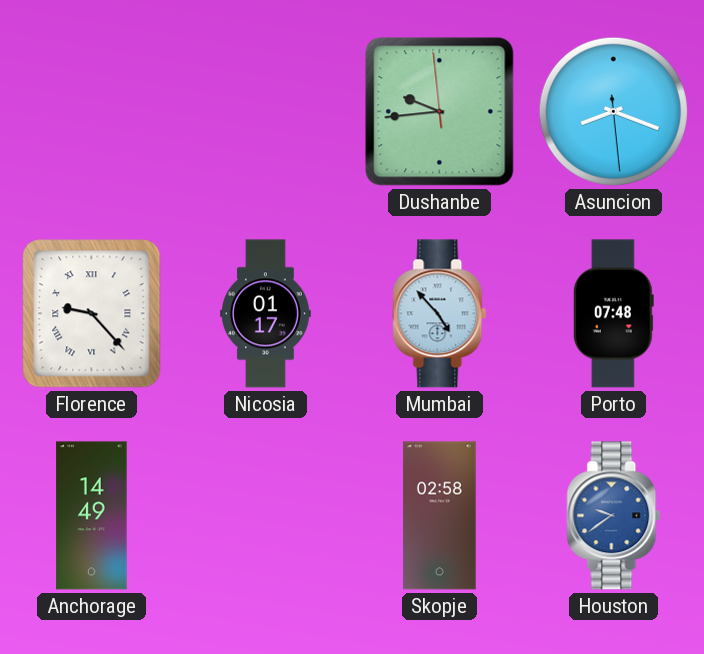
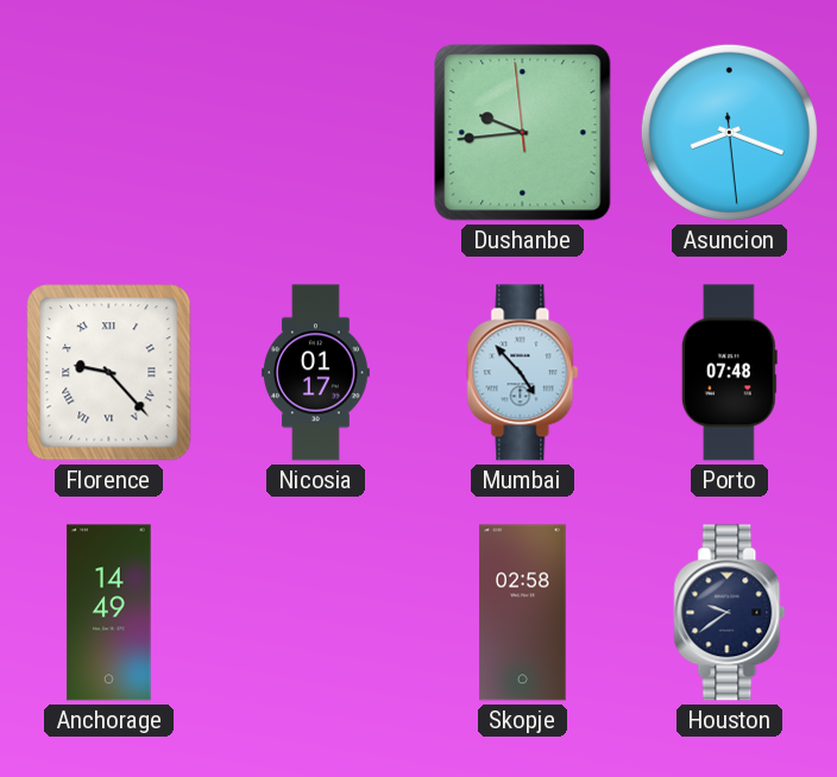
Houston dial: blue -> navy (730, 613)
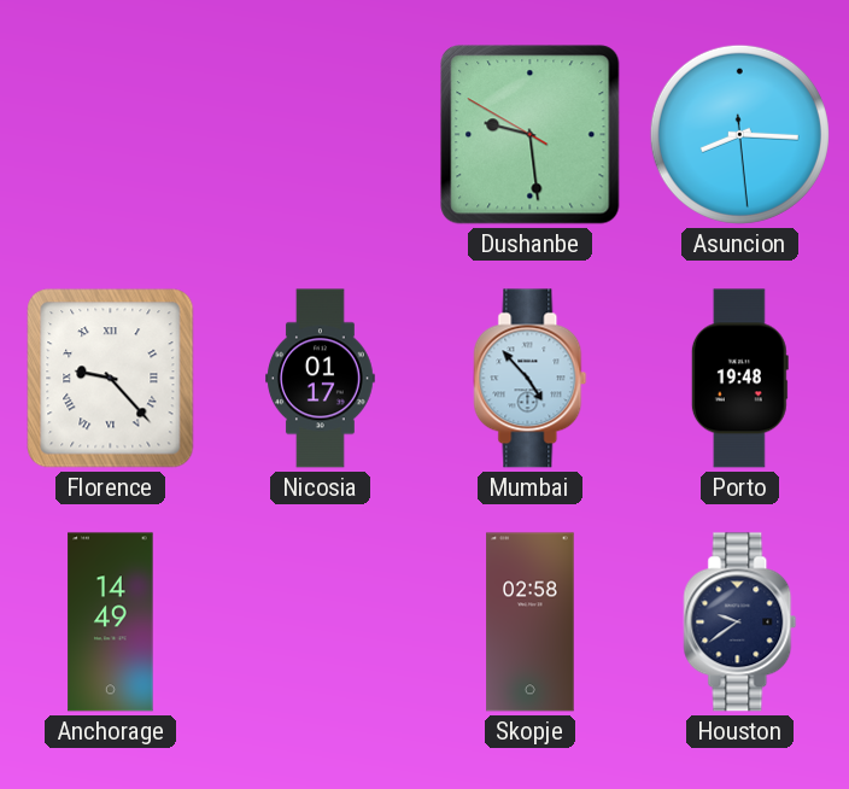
Dushanbe: 9:43 -> 9:28 (531, 135)
Asuncion: 8:18 -> 8:15 (739, 134)
Porto: 07:48 -> 19:48 (739, 379)
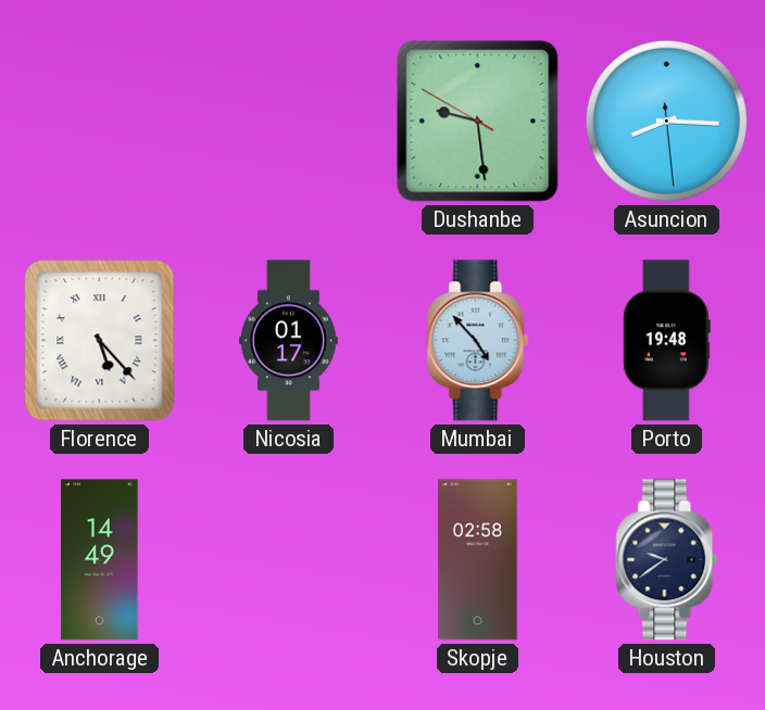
Florence: 9:23 -> 5:23 (100, 341)
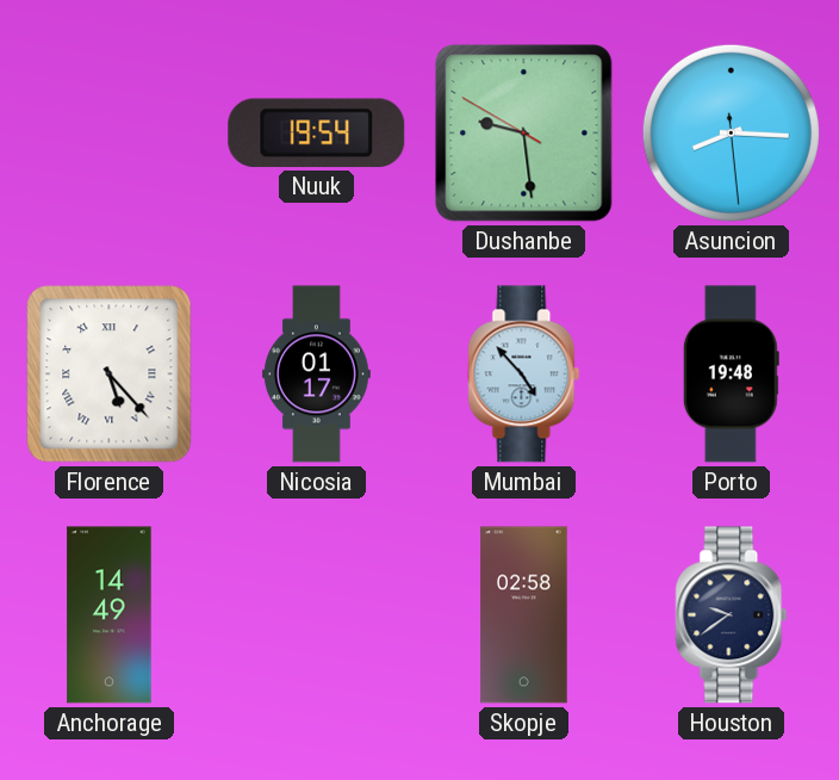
Nuuk: none -> 19:54 (317, 132)
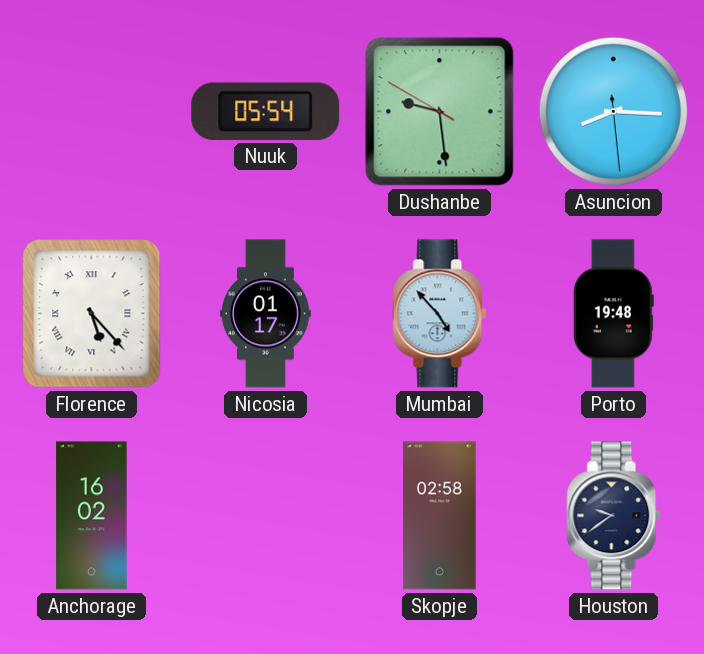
Nuuk: 19:54 -> 05:54 (266, 111)
Anchorage: 14:49 -> 16:02 (92, 516)
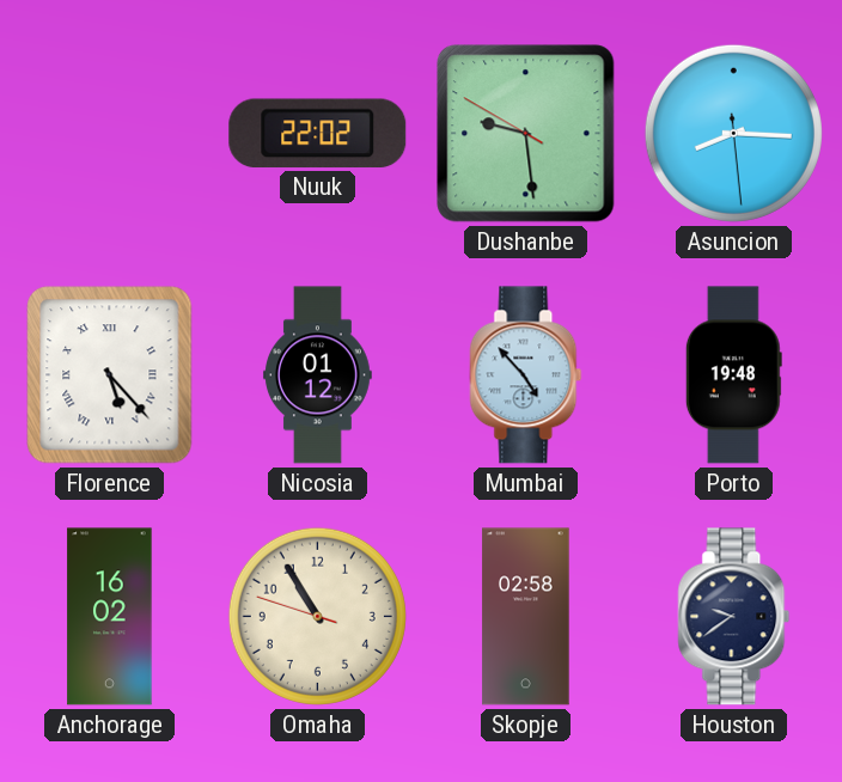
Nuuk: 05:54 -> 22:02 (318, 133)
Nicosia: 01:17 -> 01:12 (318, 375)
Omaha: none -> 10:54 (317, 616)
